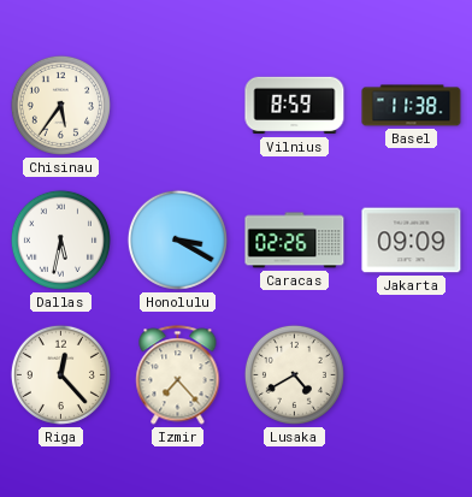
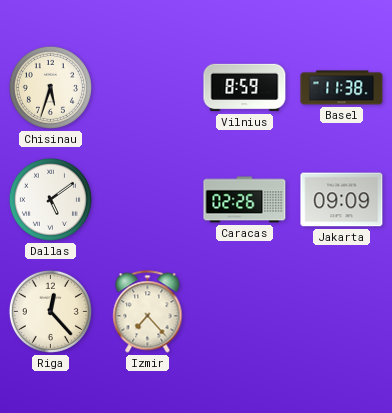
Chisinau: 5:36 -> 5:33 (50, 87)
Dallas: 5:32 -> 5:09 (50, 199)
Honolulu: 3:20 -> none (177, 239)
Lusaka: 4:40 -> none (294, 374)
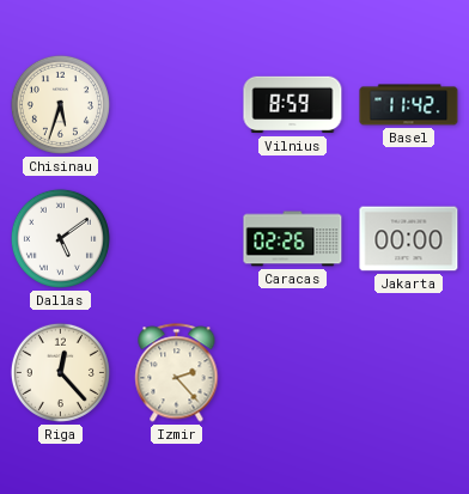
Basel: 11:38 -> 11:42 (409, 105)
Jakarta: 09:09 -> 00:00 (409, 239)
Izmir: 7:23 -> 2:23 (177, 373)
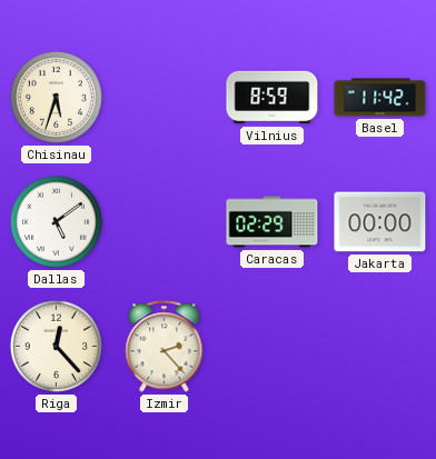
Caracas: 02:26 -> 02:29 (272, 222)
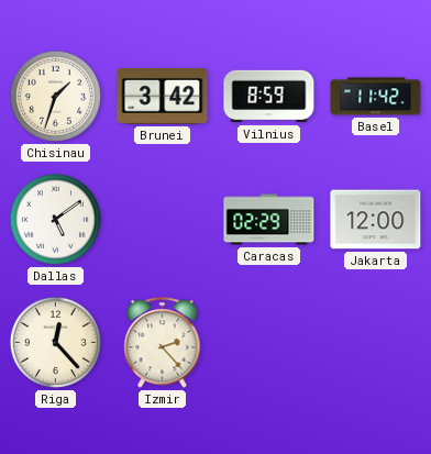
Chisinau: 5:33 -> 1:33 (55, 96)
Brunei: none -> 3:42 (163, 97)
Jakarta: 00:00 -> 12:00 (376, 220)
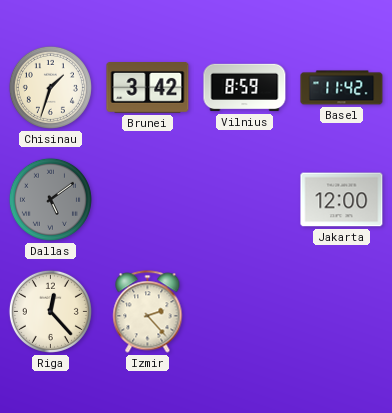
Dallas dial: white -> grey (50, 199)
Caracas: 02:29 -> none (269, 220)
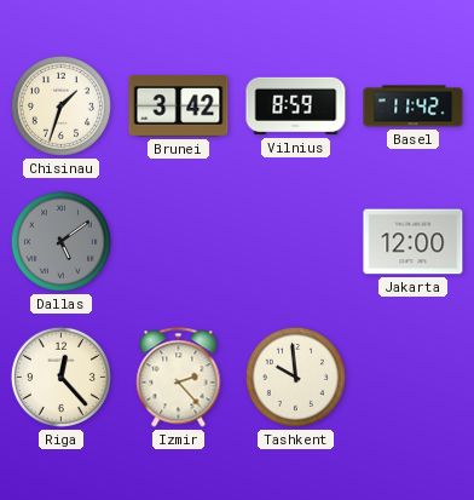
Tashkent: none -> 9:59 (295, 377)
